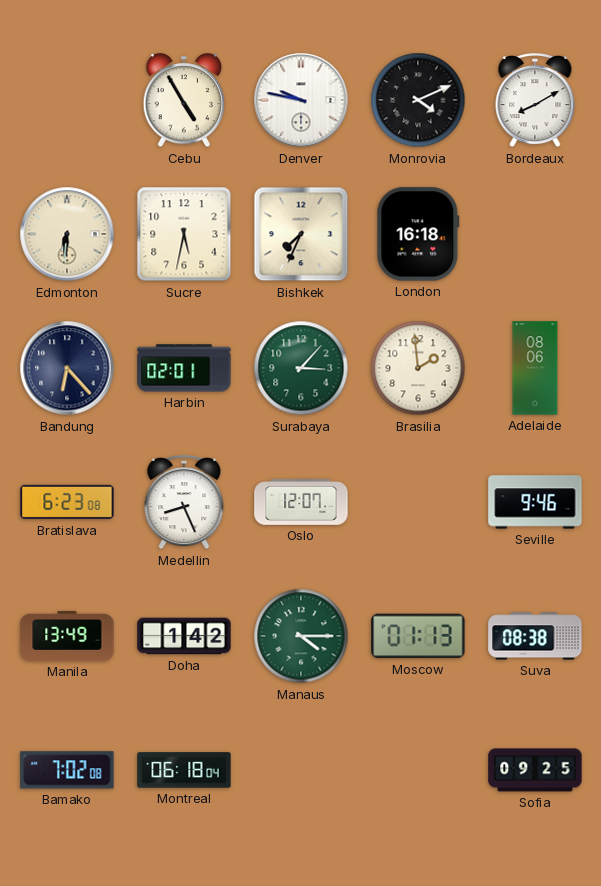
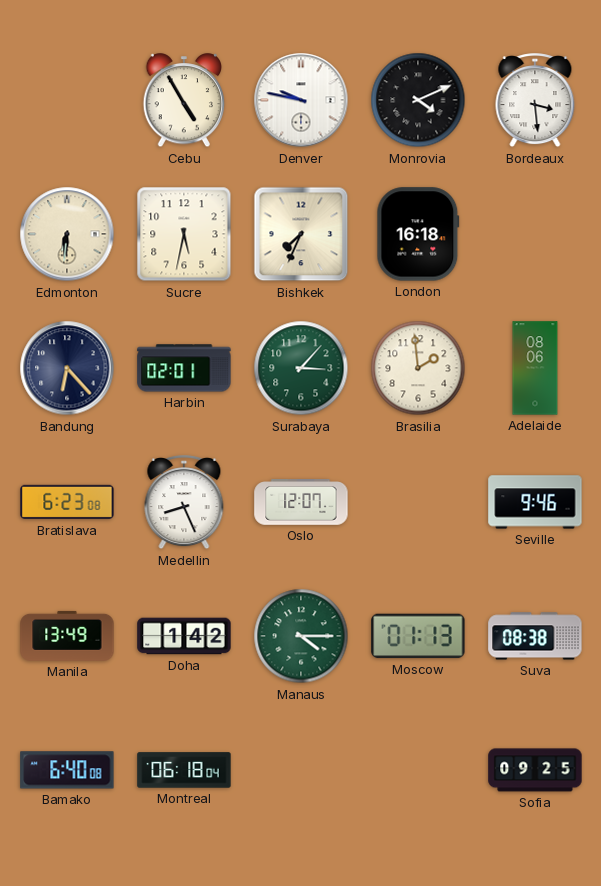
Bordeaux: 8:10 -> 3:29 (535, 101)
Bamako: 7:02 -> 6:40 (67, 770)
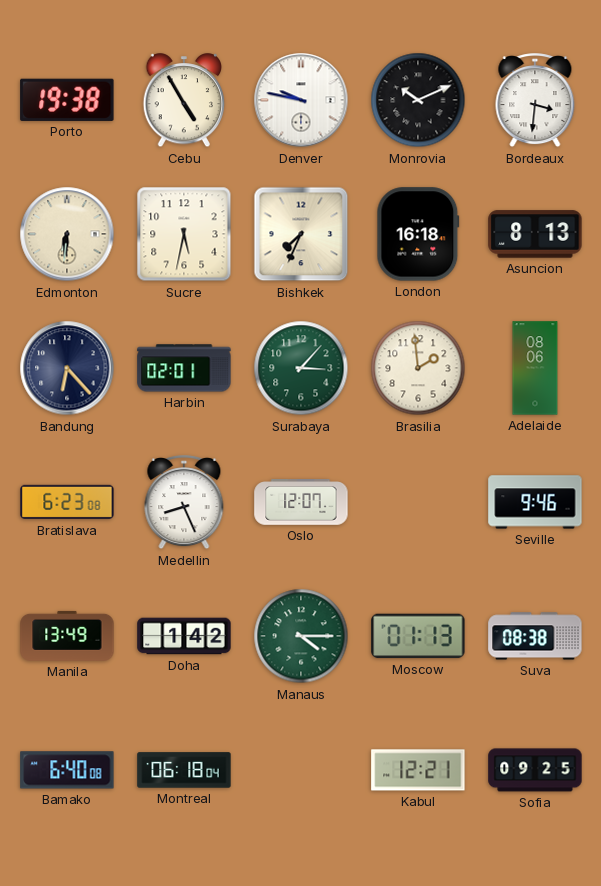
Porto: none -> 19:38 (67, 100)
Monrovia: 4:11 -> 10:11 (418, 100)
Bordeaux: 3:29 -> 3:31 (535, 101)
Asuncion: none -> 8:13 (535, 234)
Kabul: none -> 12:21 (418, 770)
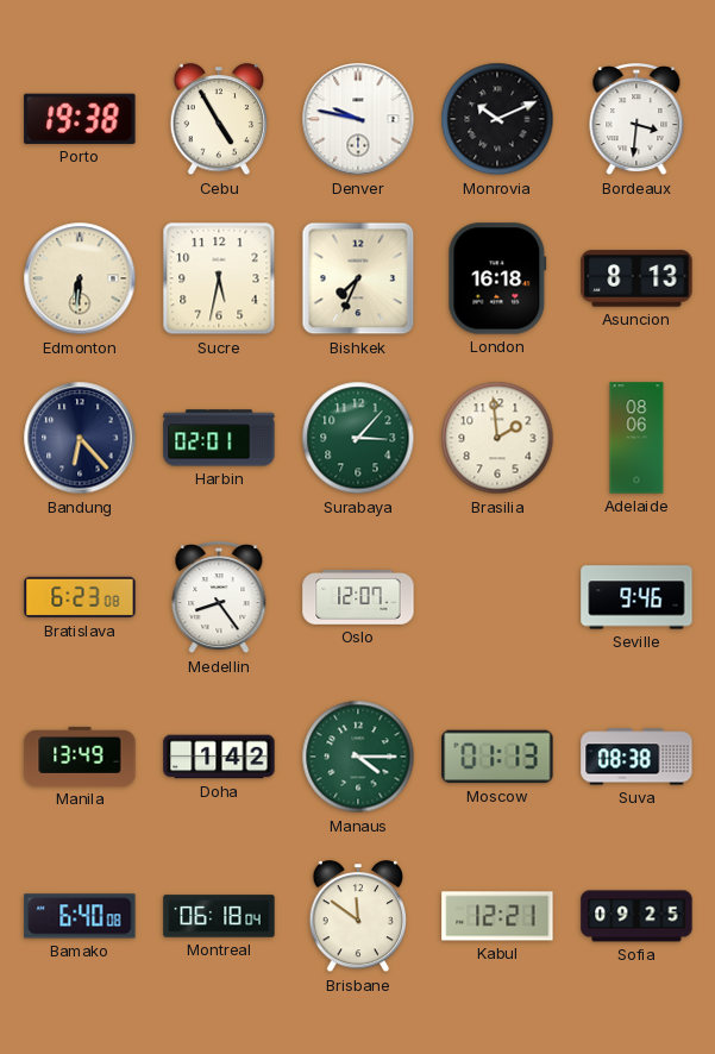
Medellin: 8:26 -> 8:24 (219, 598)
Brisbane: none -> 11:51 (358, 917)
